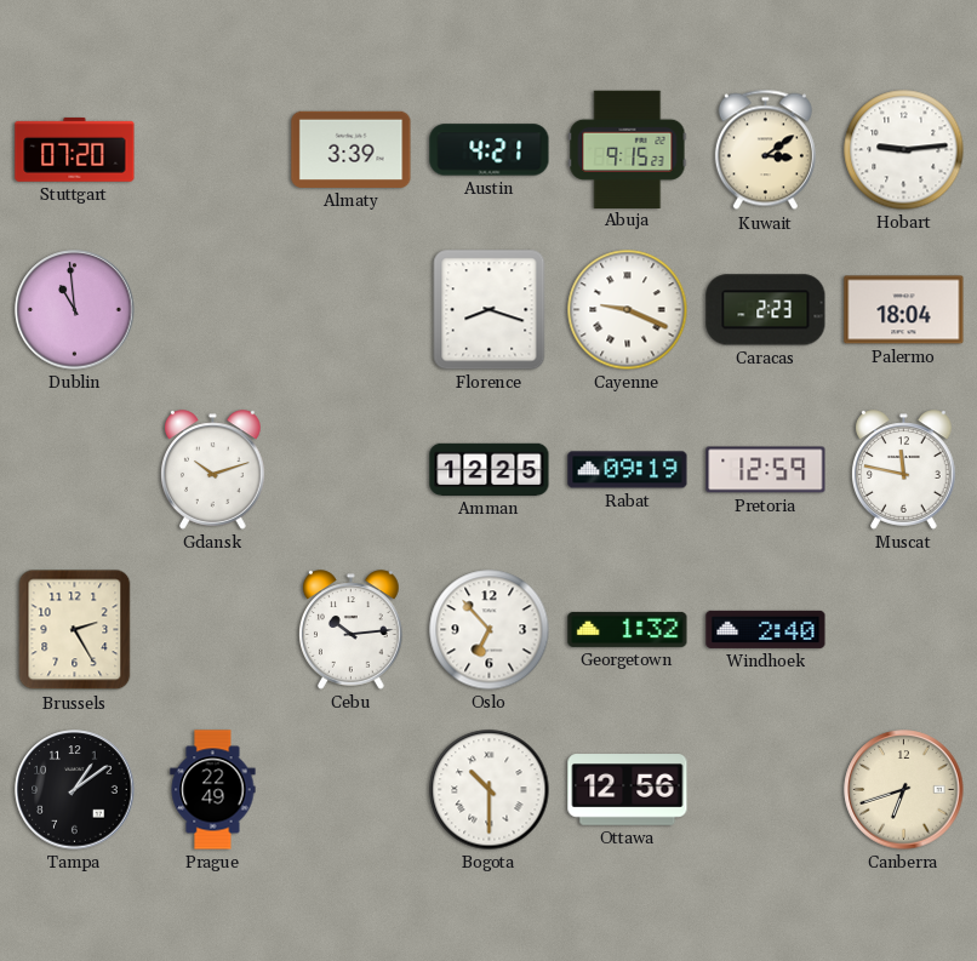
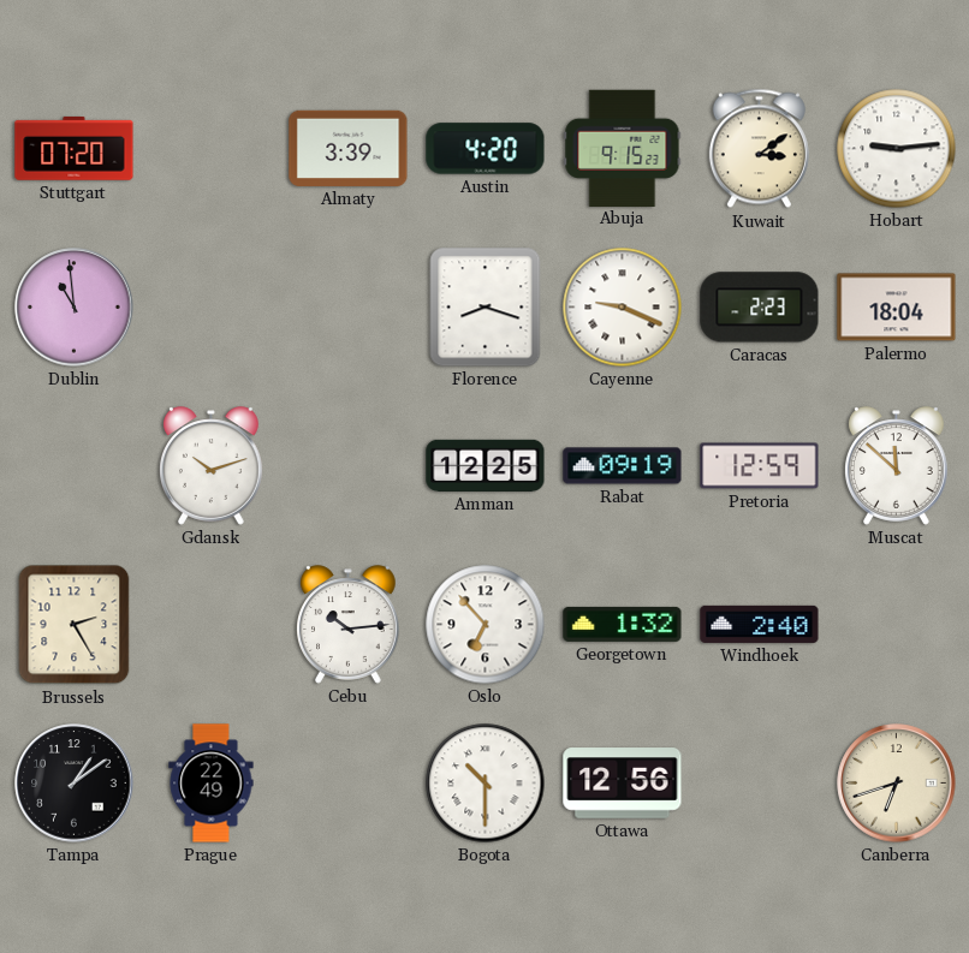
Austin: 4:21 -> 4:20 (486, 149)
Muscat: 11:47 -> 11:52 (897, 466)
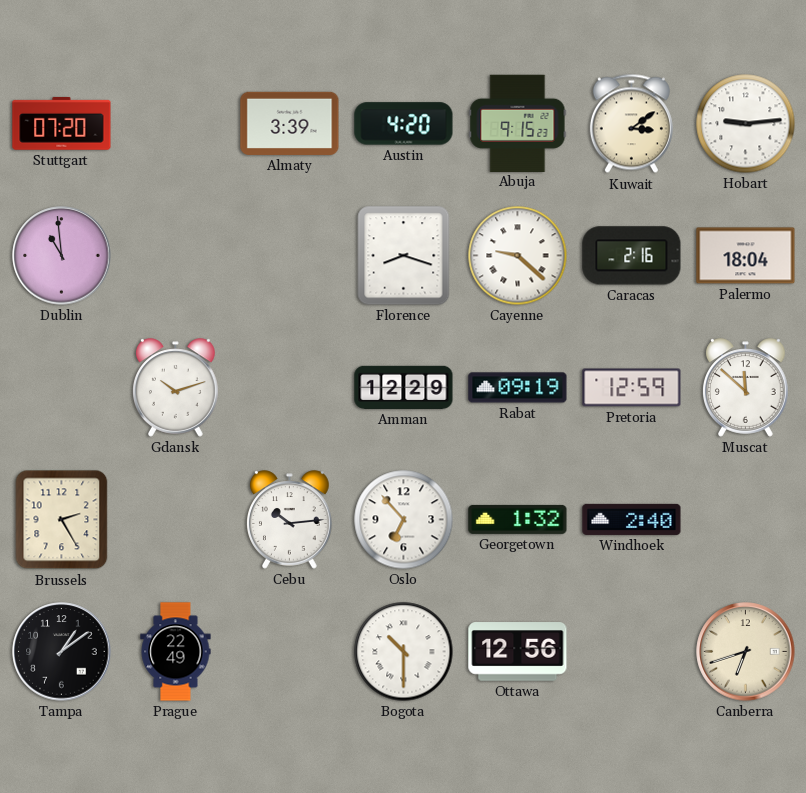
Cayenne: 9:19 -> 9:22 (518, 256)
Caracas: 2:23 -> 2:16 (632, 256)
Amman: 12:25 -> 12:29 (404, 387)
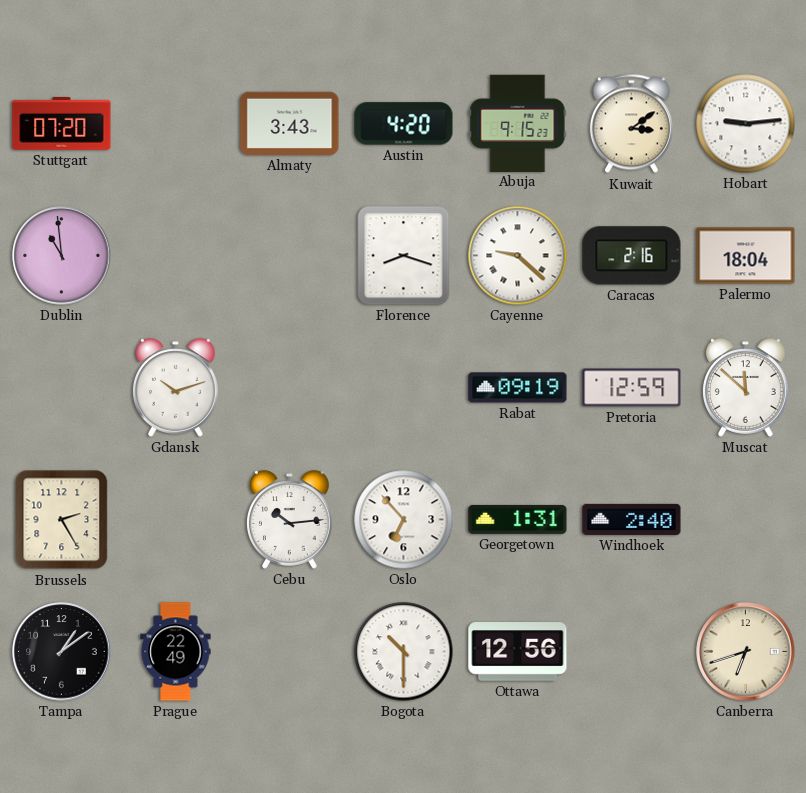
Almaty: 3:39 -> 3:43 (290, 123)
Amman: 12:29 -> none (404, 387)
Georgetown: 1:32 -> 1:31 (518, 519)
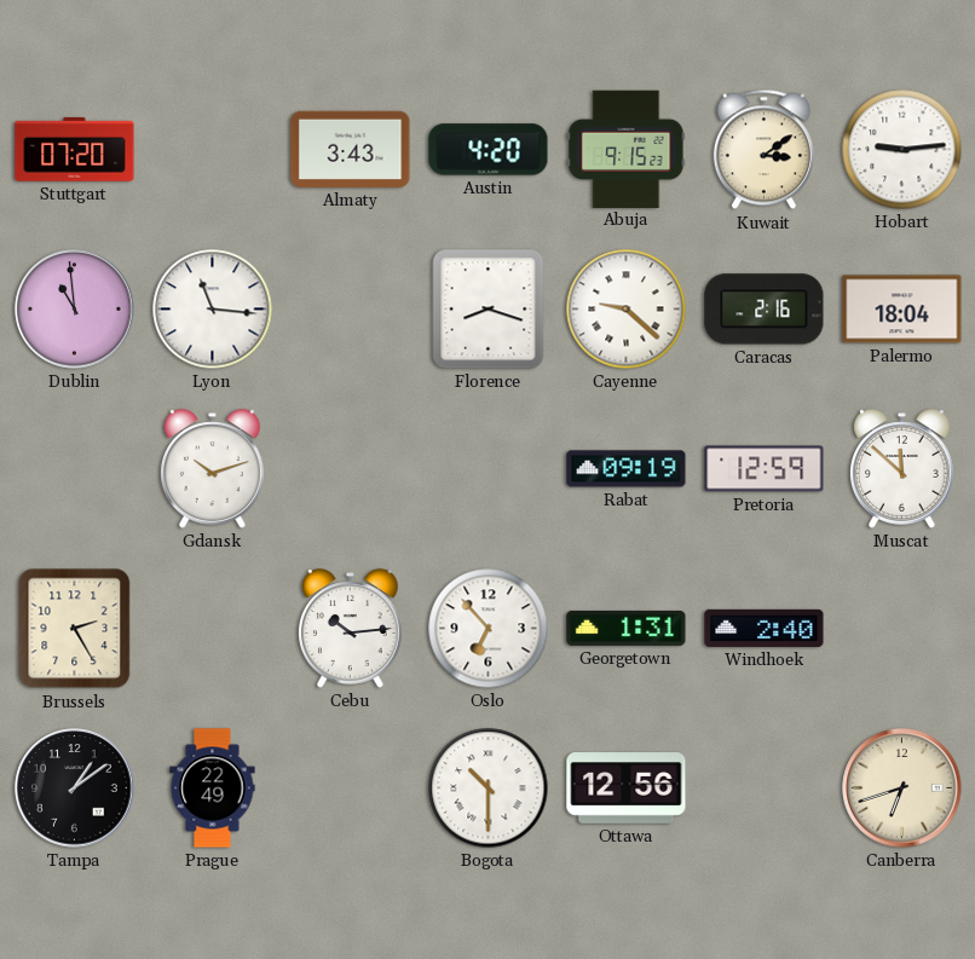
Lyon: none -> 11:16 (213, 310)
